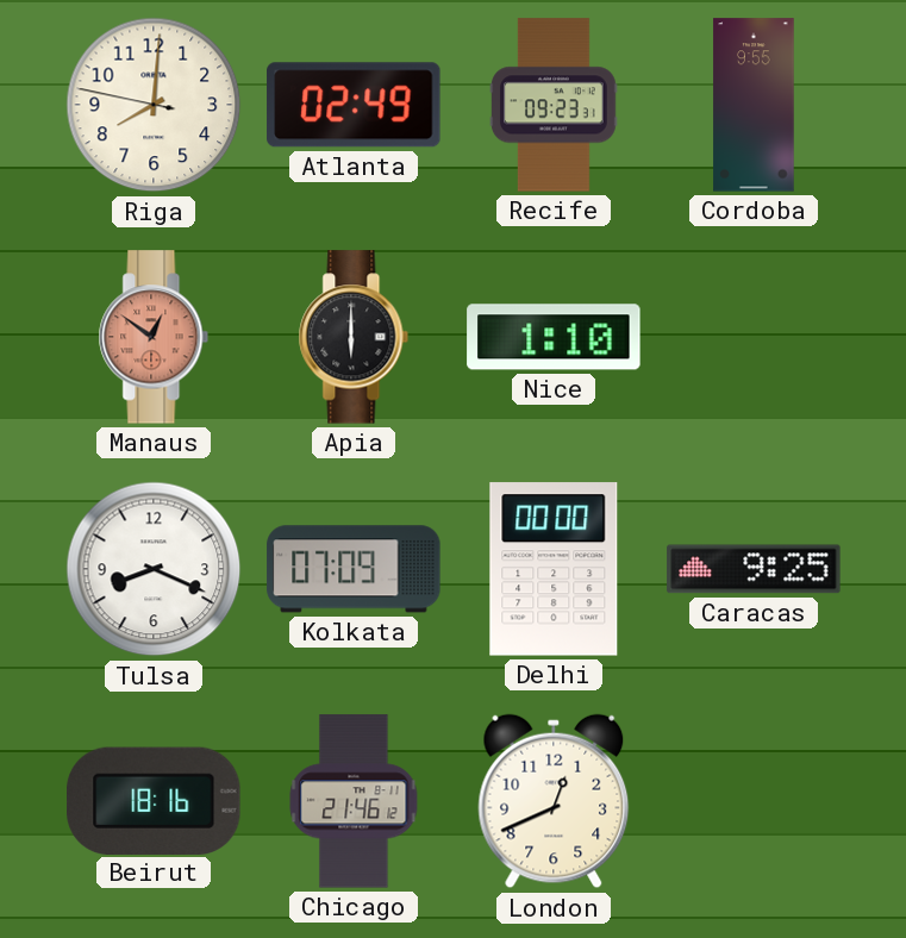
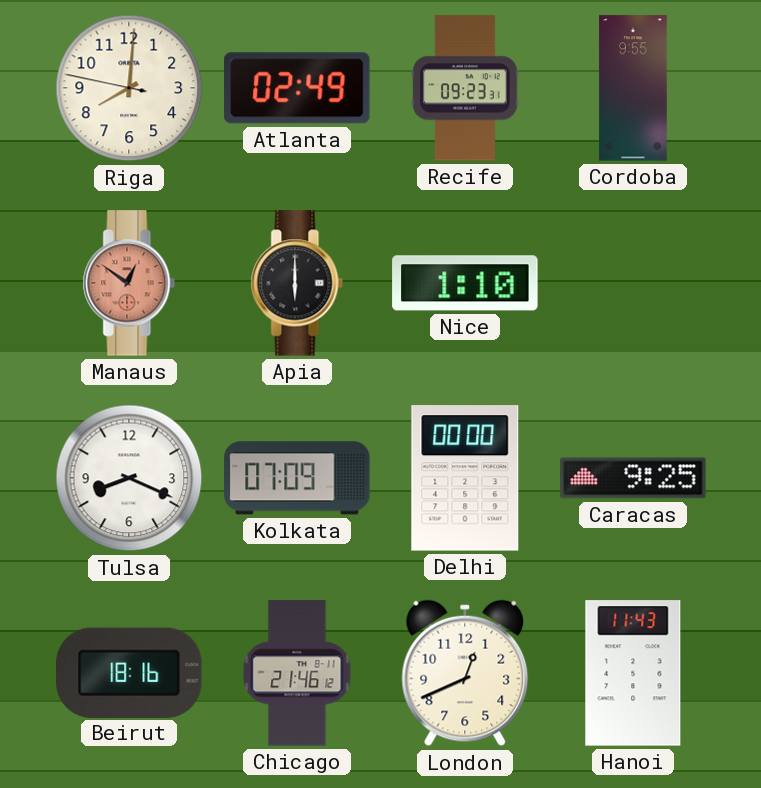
Hanoi: none -> 11:43 (633, 673)
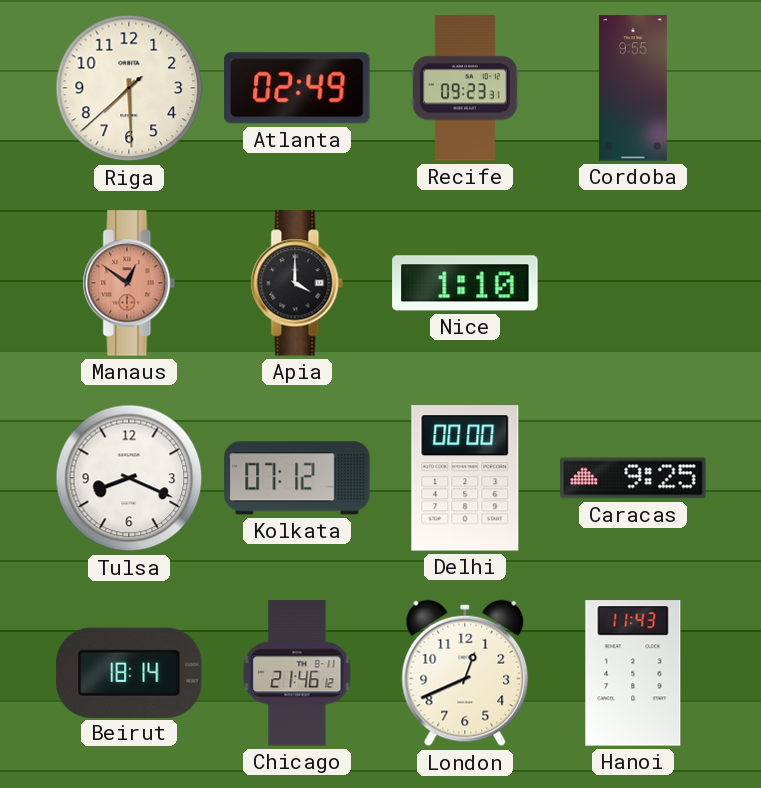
Riga: 8:00 -> 7:29 (129, 88)
Apia: 6:00 -> 4:00 (297, 283)
Kolkata: 07:09 -> 07:12 (297, 478)
Beirut: 18:16 -> 18:14 (129, 672)
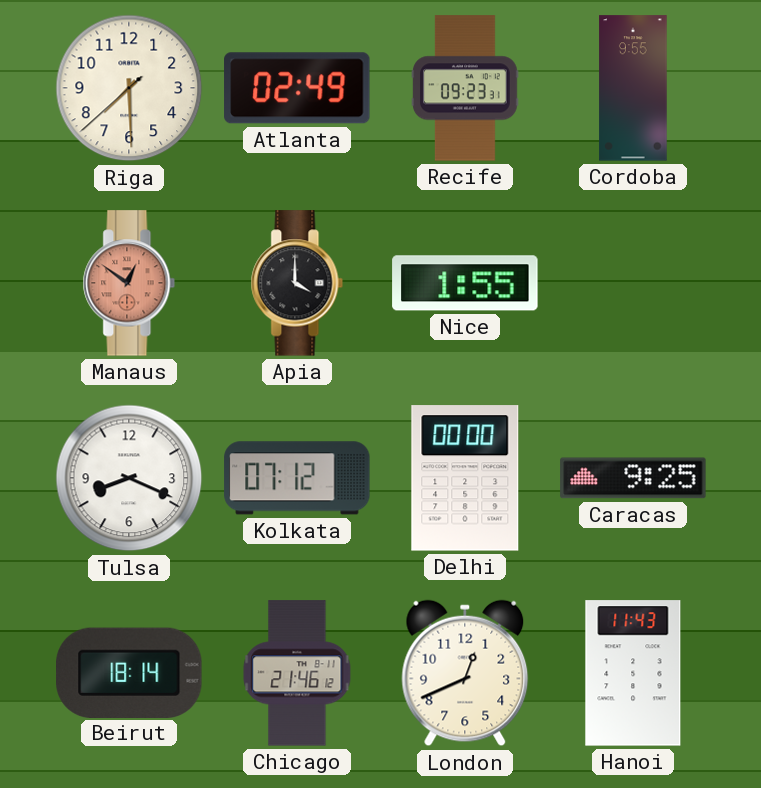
Nice: 1:10 -> 1:55 (465, 283)
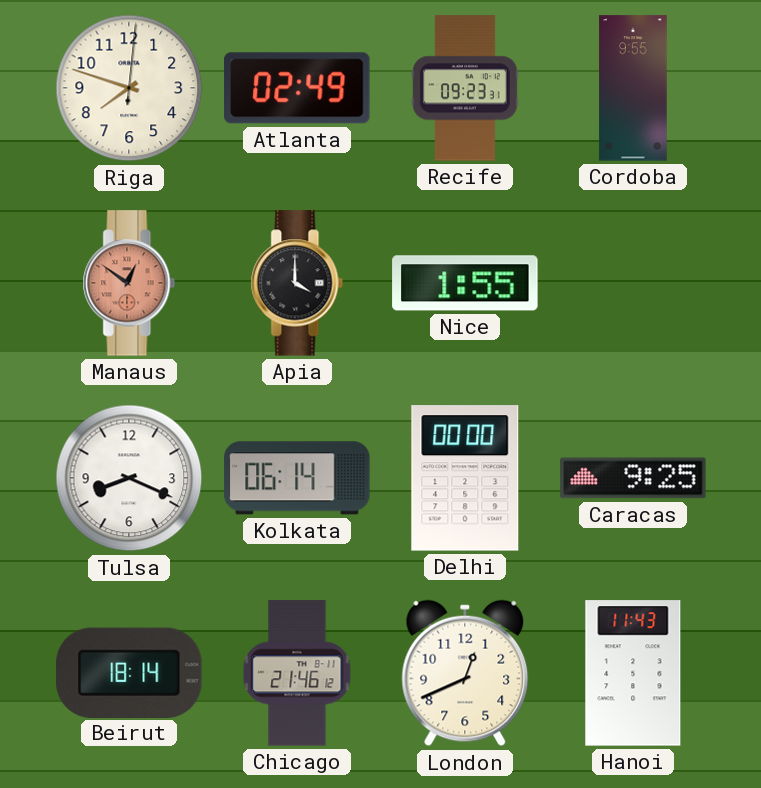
Riga: 7:29 -> 7:48 (129, 88)
Kolkata: 07:12 -> 06:14 (297, 478)
